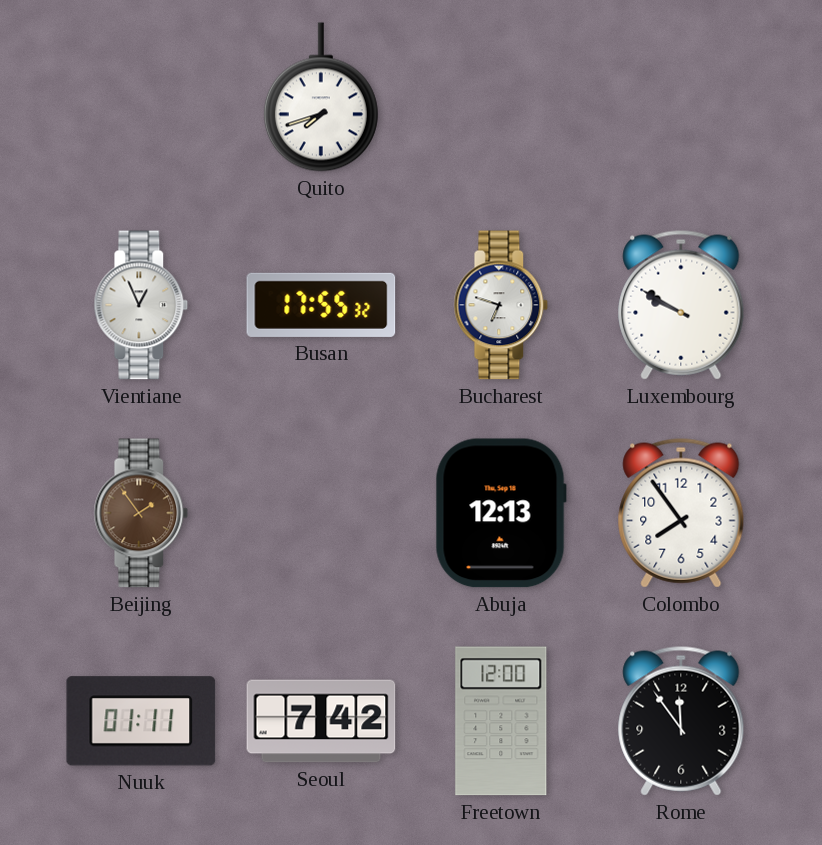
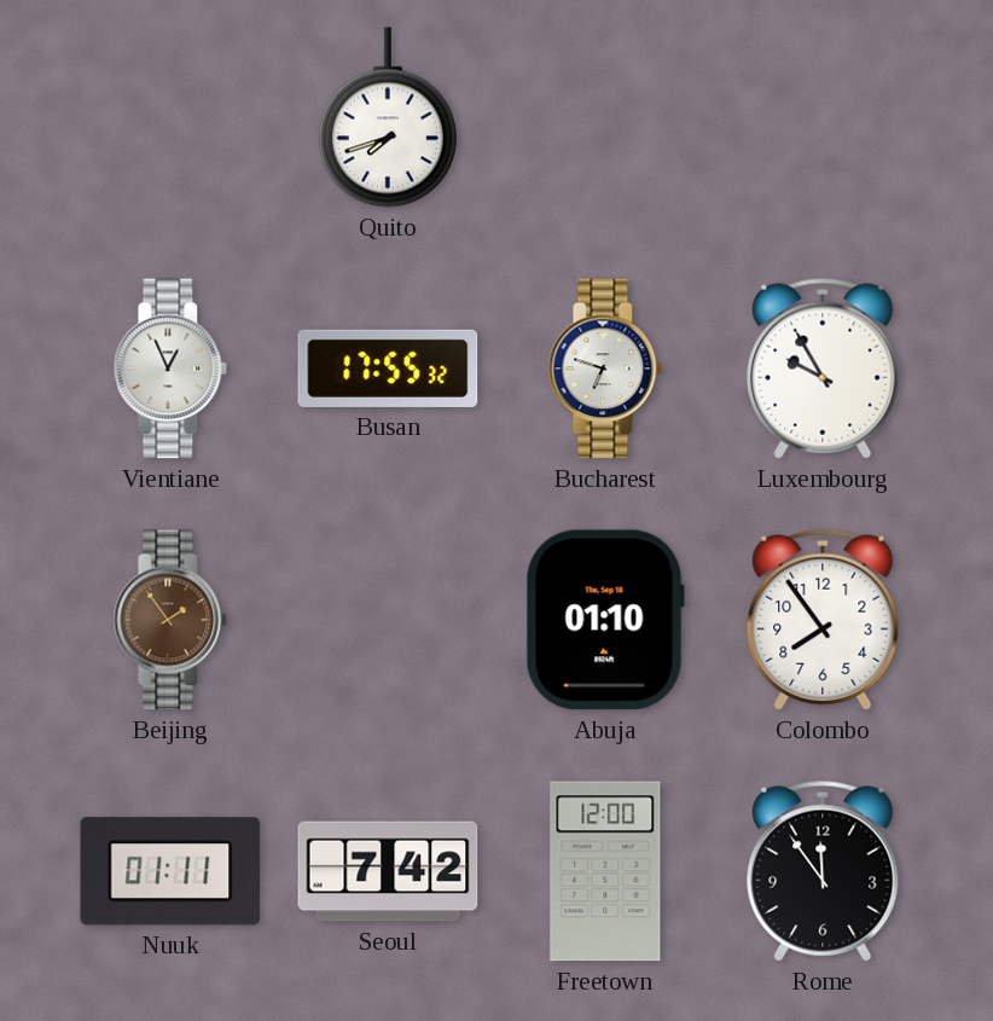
Luxembourg: 9:50 -> 9:55 (823, 369)
Abuja: 12:13 -> 01:10 (605, 620)
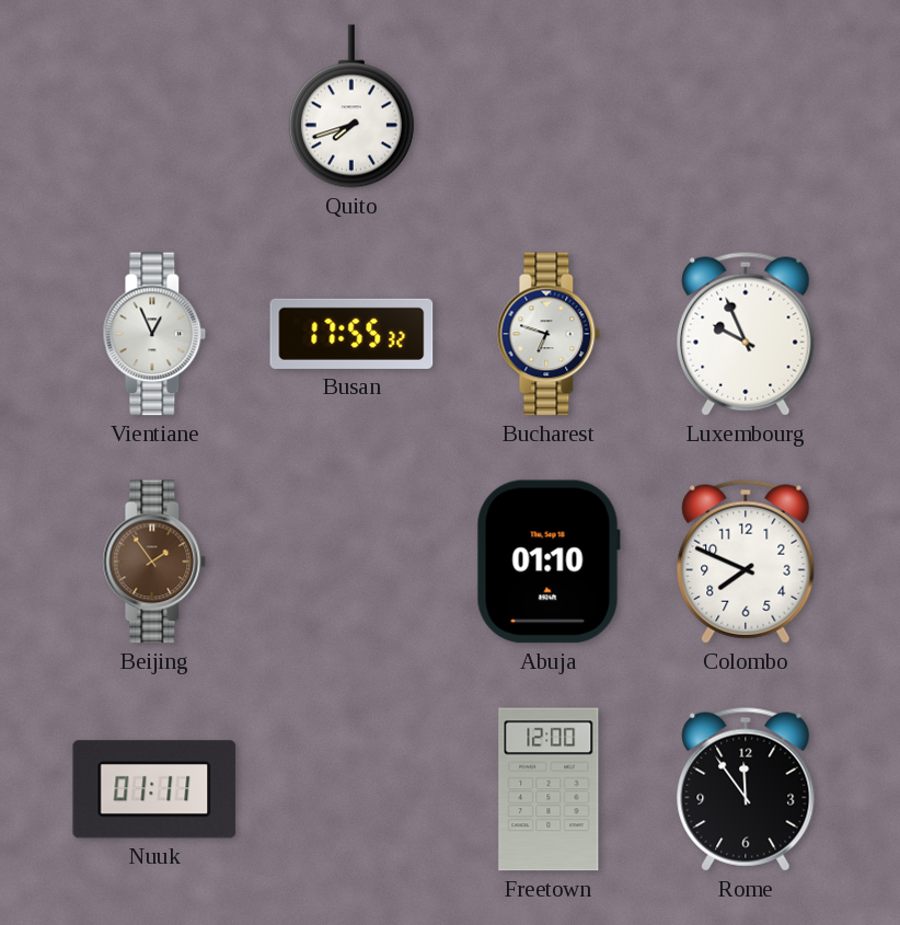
Luxembourg: 9:55 -> 9:56 (746, 334)
Colombo: 7:54 -> 7:49 (746, 562)
Seoul: 7:42 -> none (388, 871)
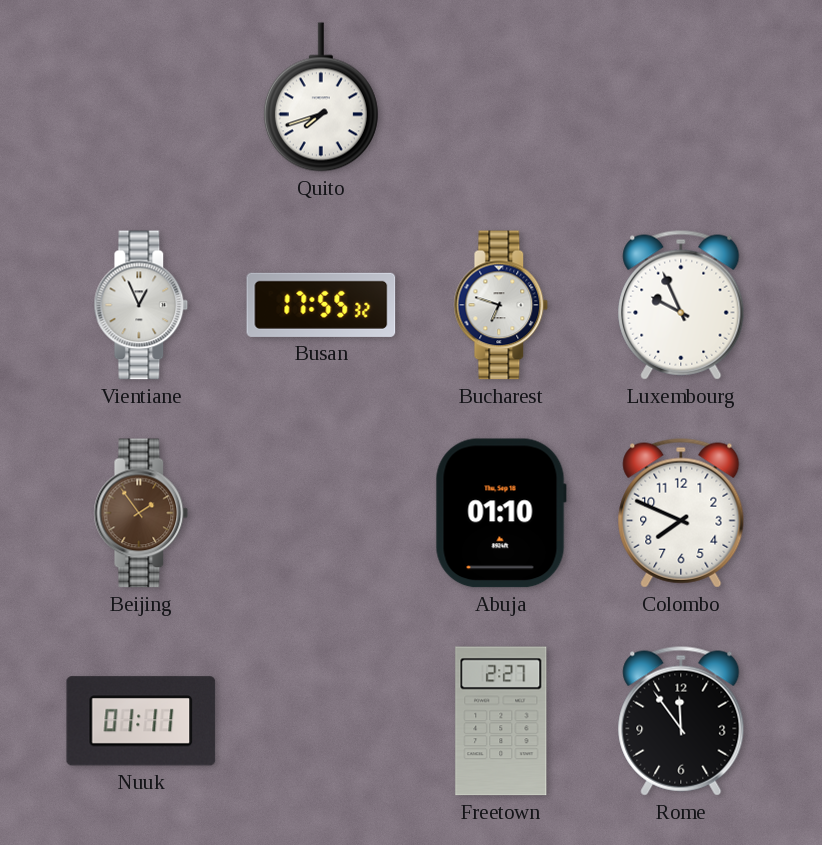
Freetown: 12:00 -> 2:27 (501, 721)
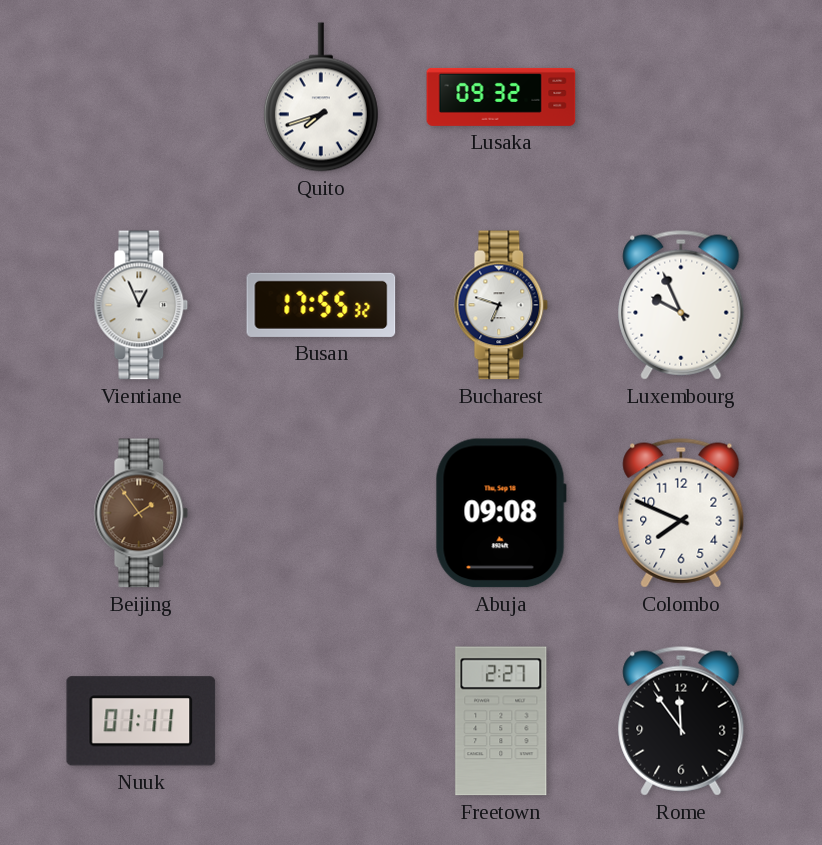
Lusaka: none -> 09:32 (501, 97)
Abuja: 01:10 -> 09:08 (501, 513)
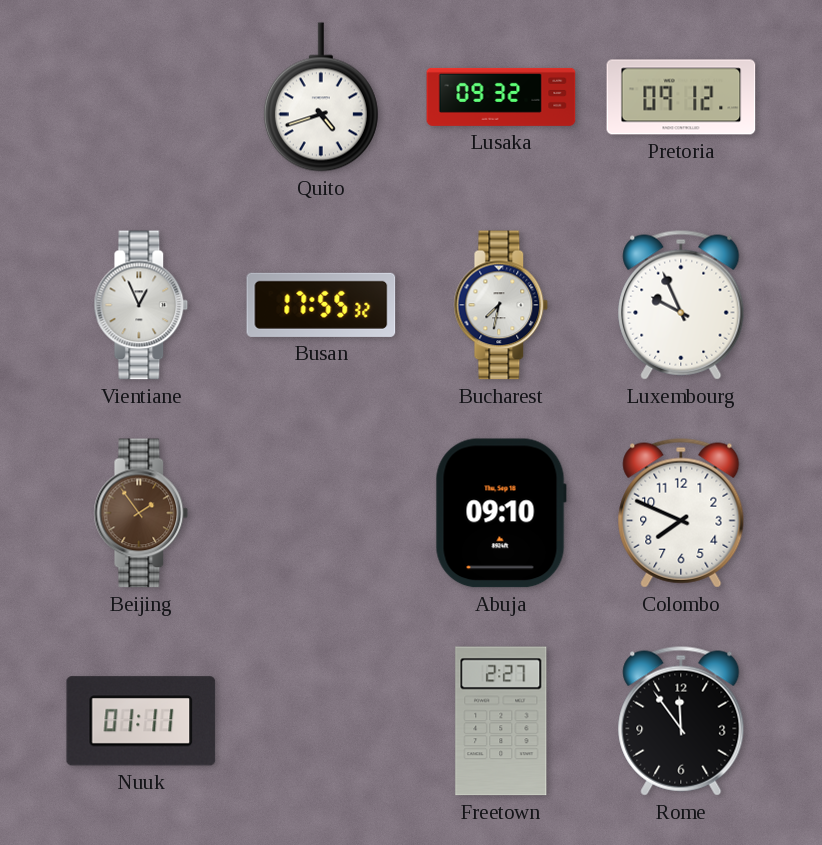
Quito: 7:42 -> 4:42 (321, 97)
Pretoria: none -> 09:12 (681, 97)
Bucharest: 6:48 -> 7:32 (501, 305)
Abuja: 09:08 -> 09:10 (501, 513)
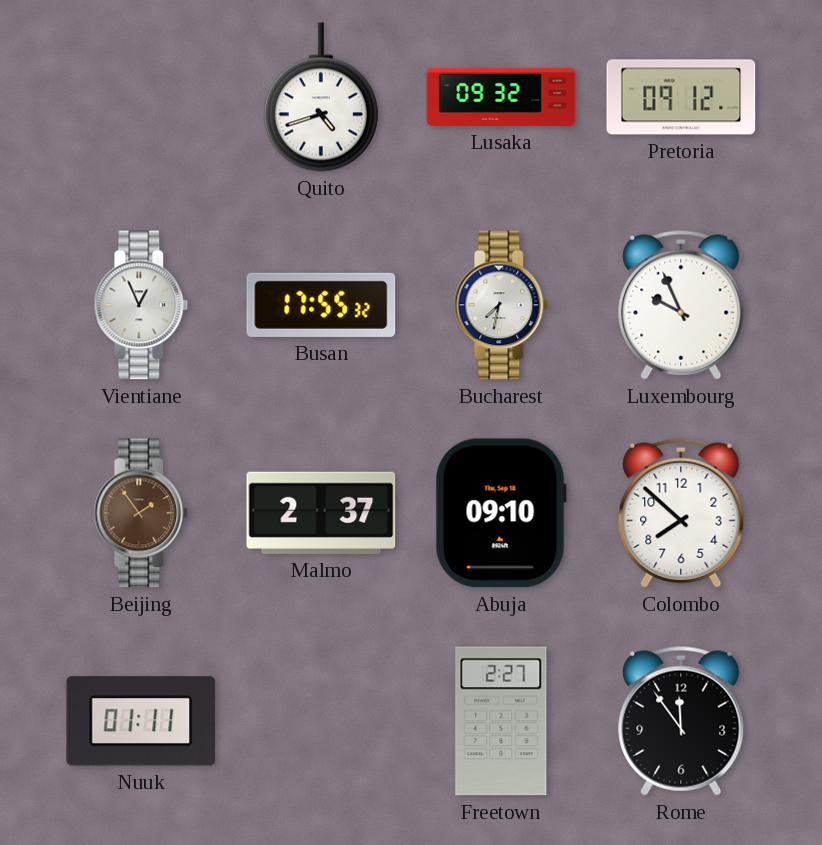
Malmo: none -> 2:37 (321, 513)
Colombo: 7:49 -> 7:52 (681, 513)
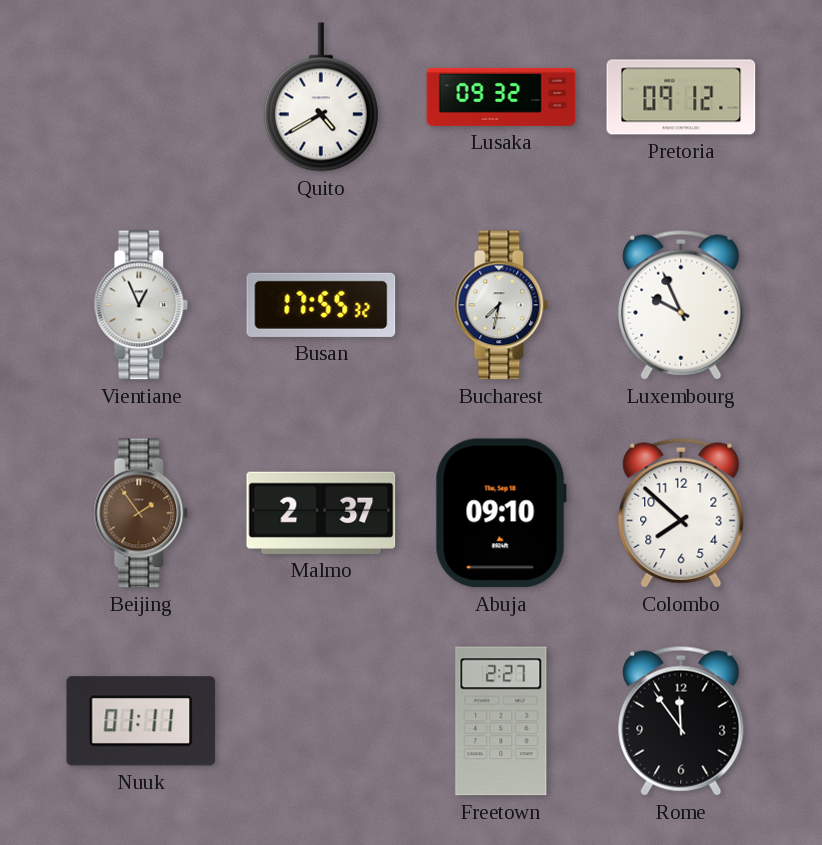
Quito: 4:42 -> 4:40 (321, 97)
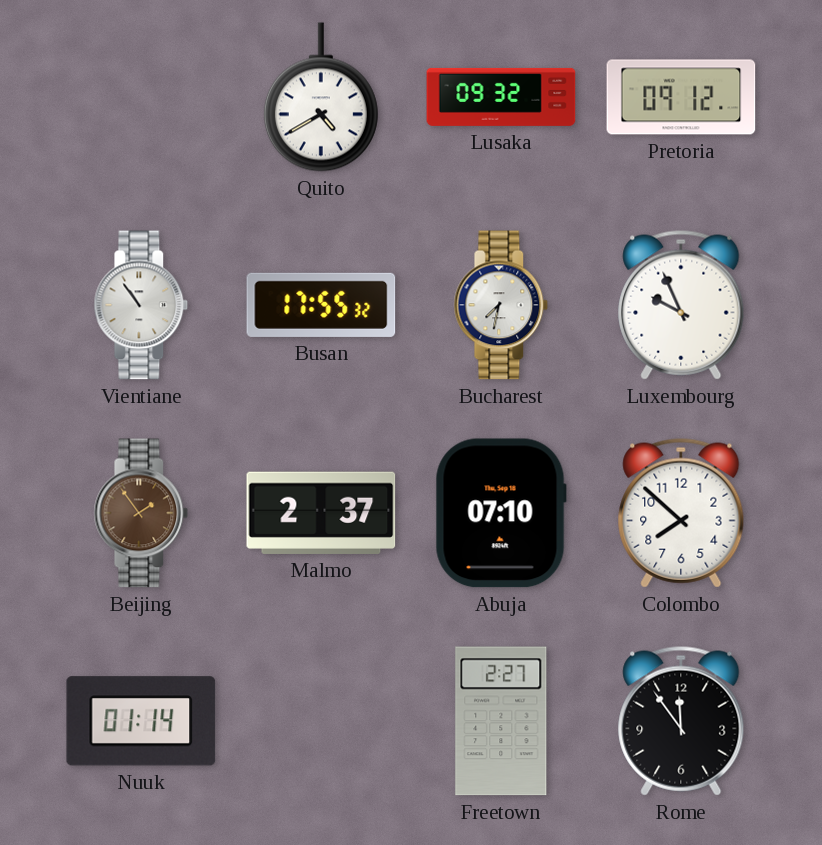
Vientiane: 12:56 -> 10:54 (141, 305)
Abuja: 09:10 -> 07:10 (501, 513)
Nuuk: 01:11 -> 01:14 (141, 721)
